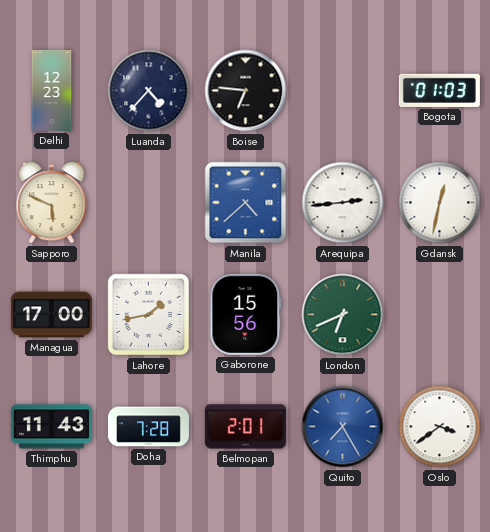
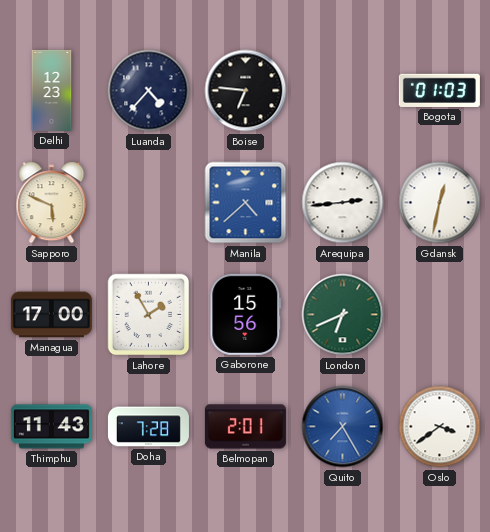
Lahore: 1:43 -> 1:55 (149, 315)
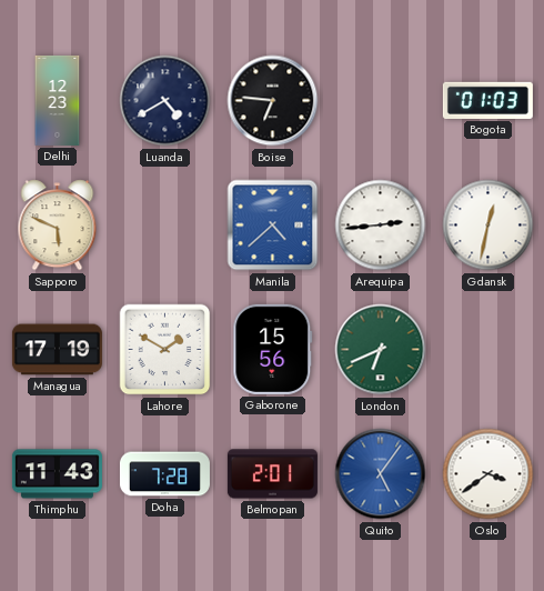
Luanda: 4:37 -> 4:40 (165, 101)
Managua: 17:00 -> 17:19 (57, 350)
Lahore: 1:55 -> 1:50 (165, 350)
Quito: 7:25 -> 5:06 (381, 474)
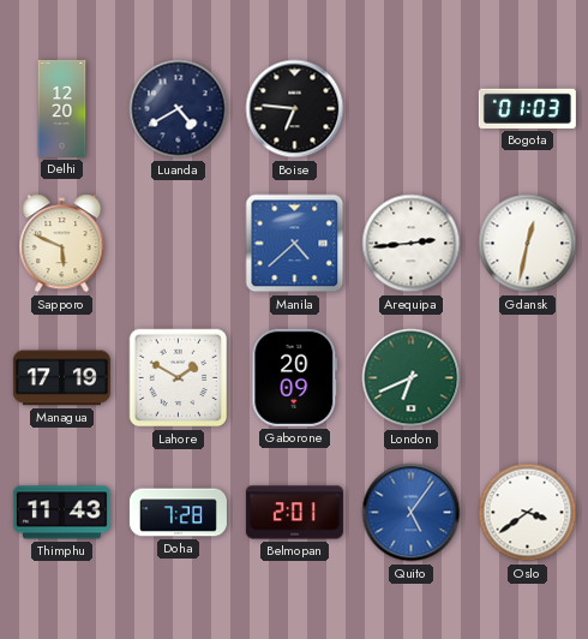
Delhi: 12:23 -> 12:20 (62, 108)
Gaborone: 15:56 -> 20:09 (295, 377)
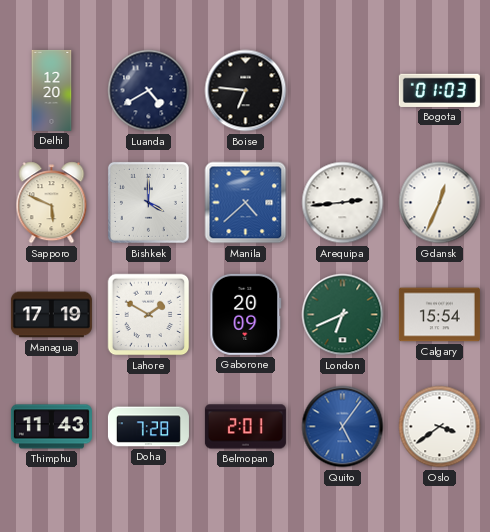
Bishkek: none -> 4:00 (148, 202)
Gdansk: 12:32 -> 12:34 (440, 203)
Calgary: none -> 15:54 (439, 315)
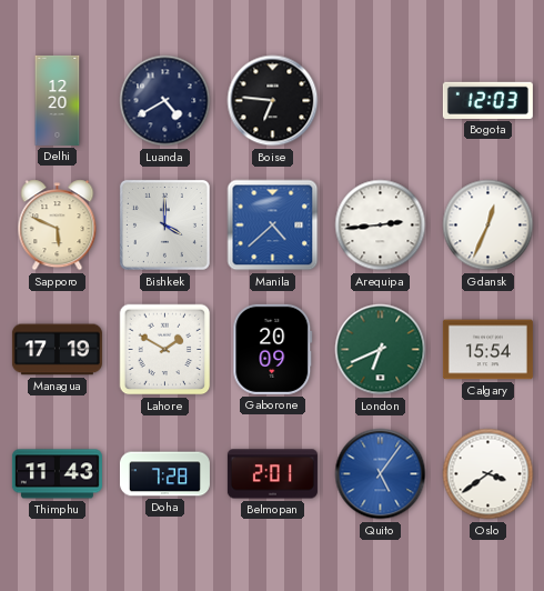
Bogota: 01:03 -> 12:03 (487, 100)
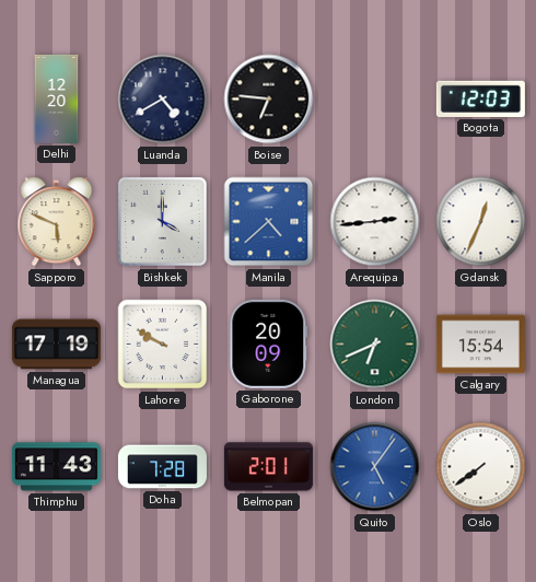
Lahore: 1:50 -> 9:50 (163, 345)
Oslo: 3:39 -> 7:39 (481, 467)
